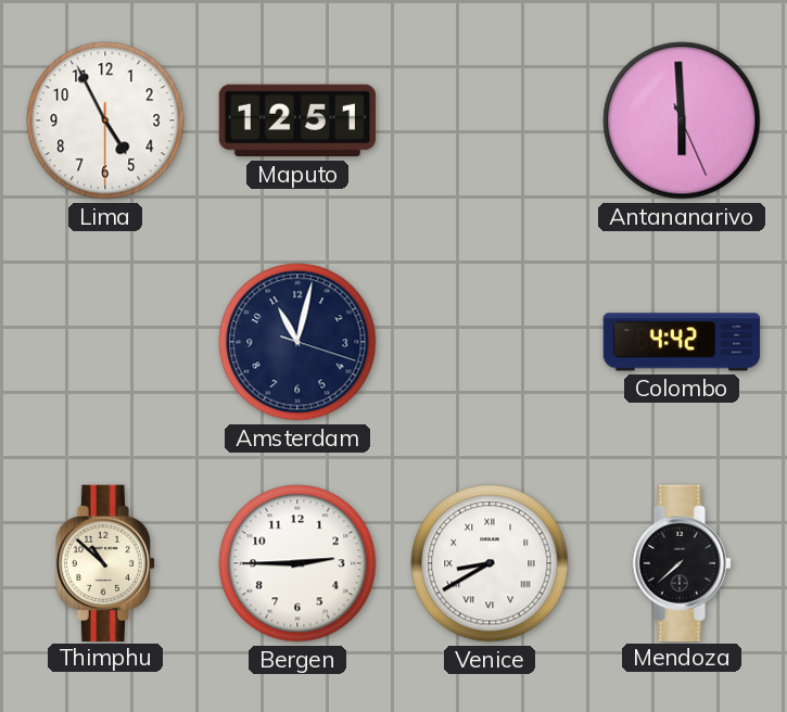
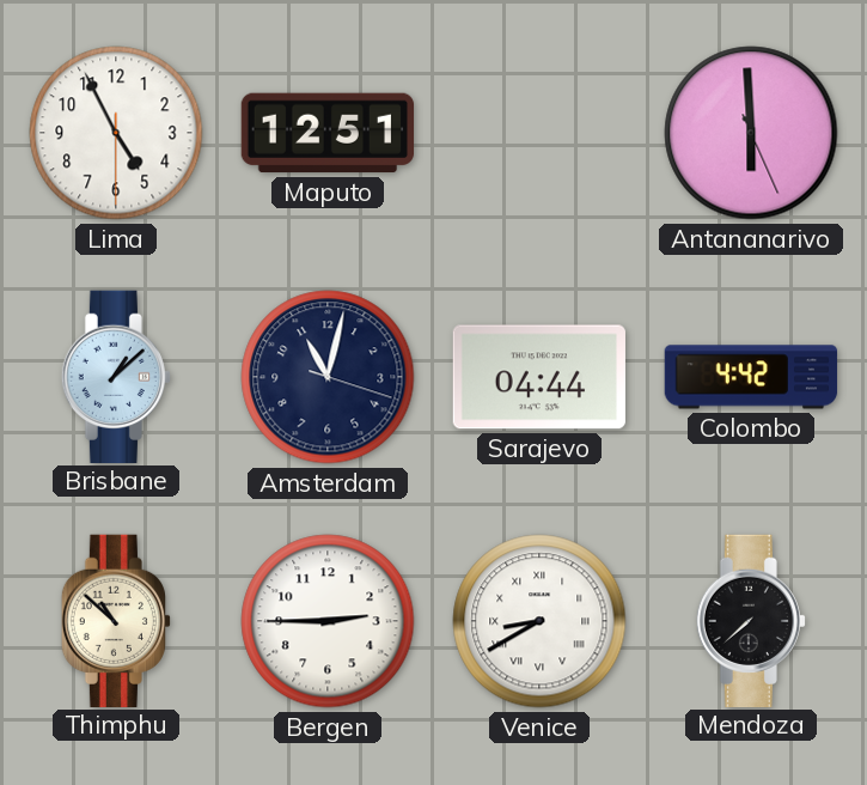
Brisbane: none -> 1:08 (116, 376)
Sarajevo: none -> 04:44 (539, 377)
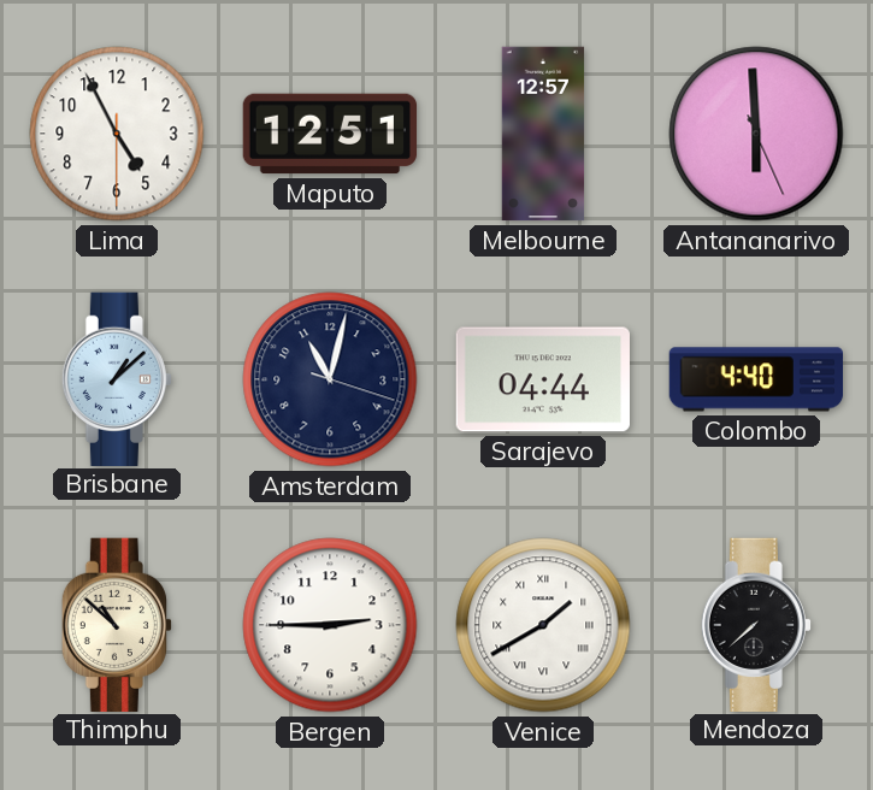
Melbourne: none -> 12:57 (543, 134)
Colombo: 4:42 -> 4:40 (756, 379)
Venice: 8:40 -> 1:40 (543, 625)
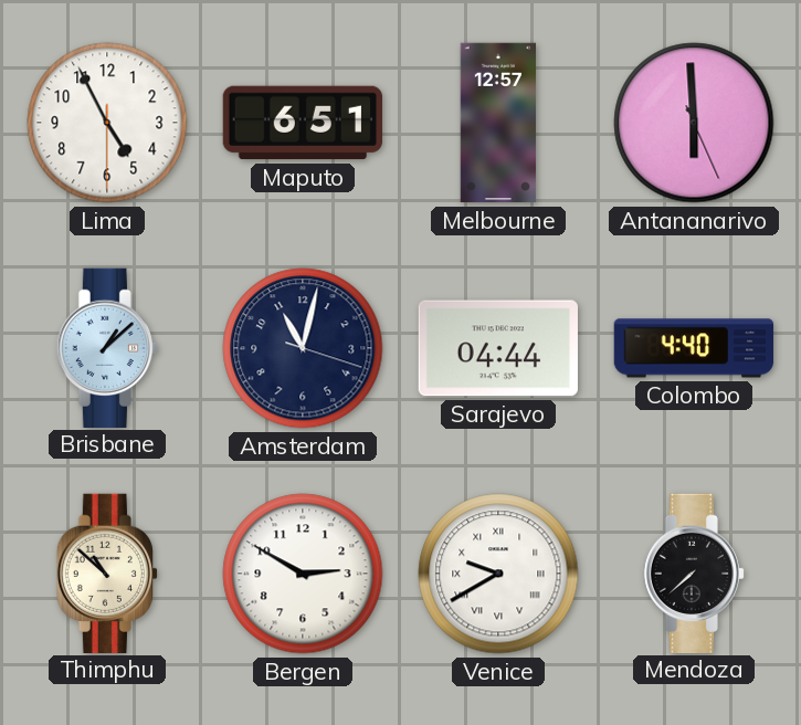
Maputo: 12:51 -> 6:51 (303, 123)
Bergen: 2:45 -> 2:50 (303, 574)
Venice: 1:40 -> 9:40 (498, 574)
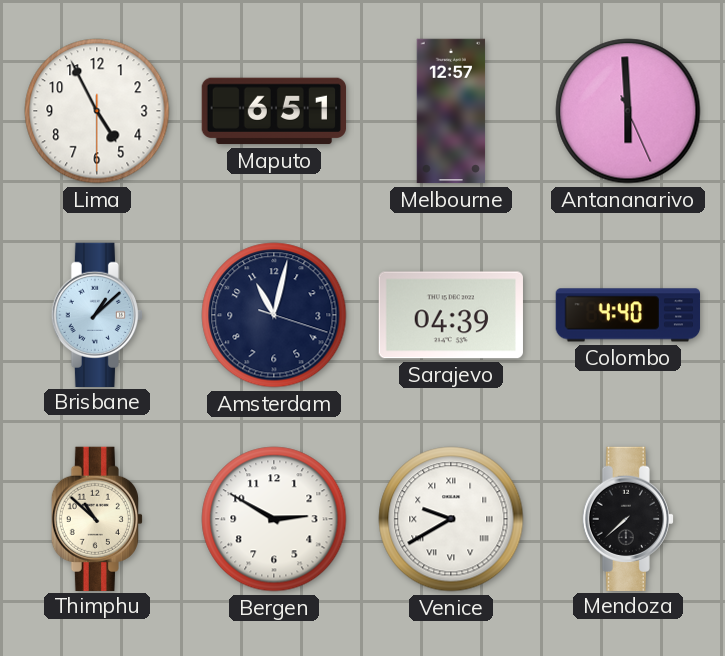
Sarajevo: 04:44 -> 04:39 (451, 315)
